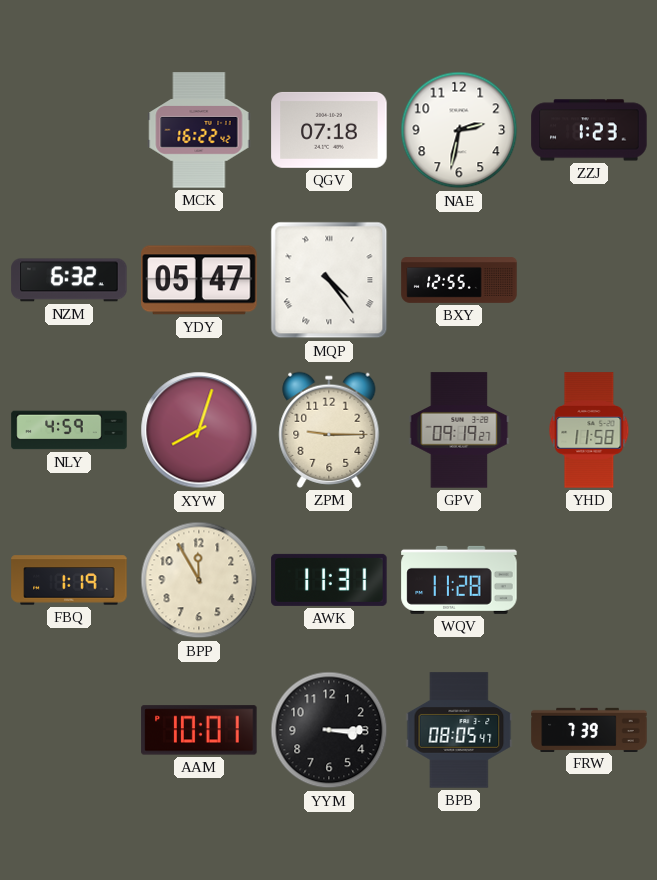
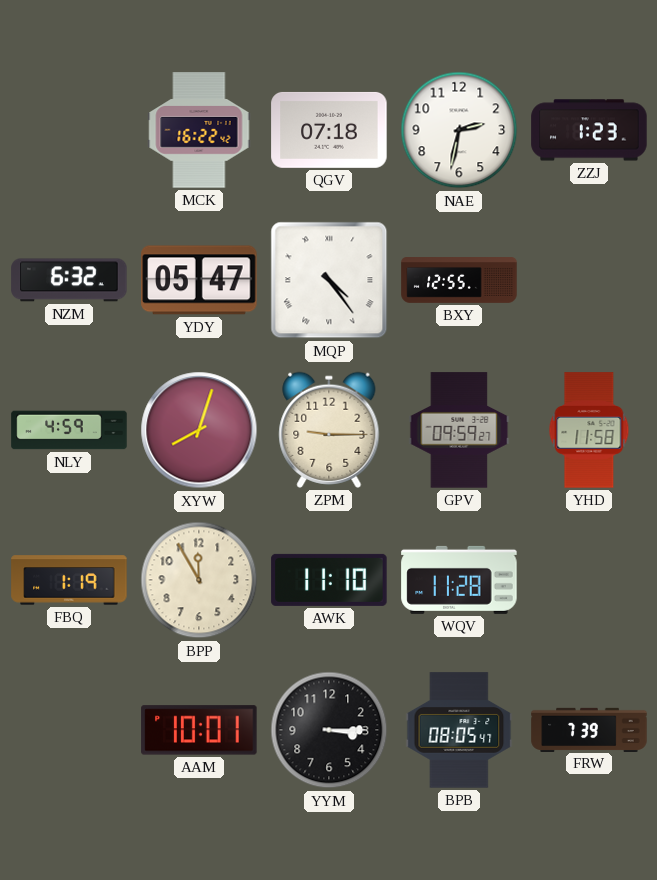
GPV: 09:19 -> 09:59 (459, 430)
AWK: 11:31 -> 11:10 (329, 580)
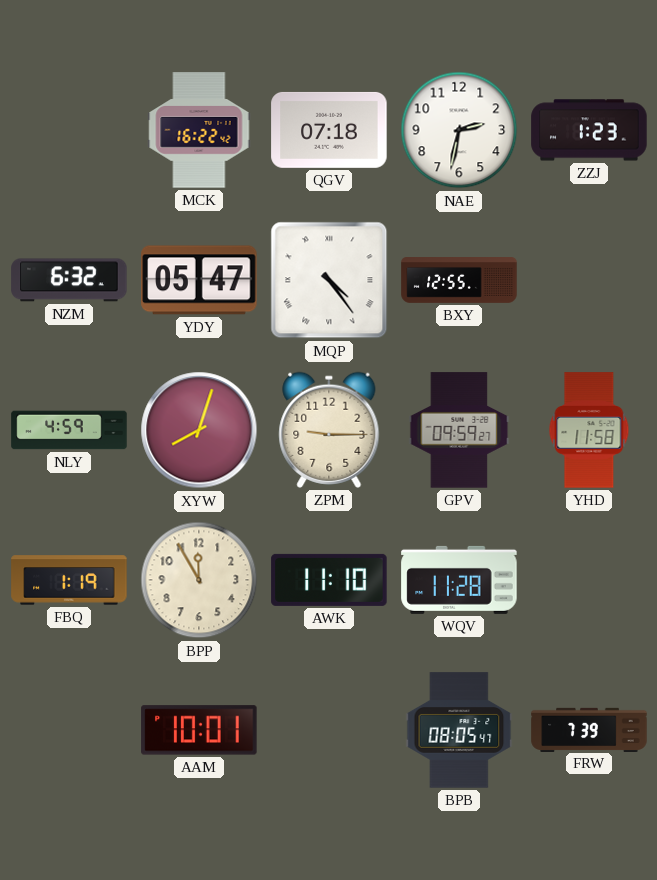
YYM: 3:15 -> none (329, 730)
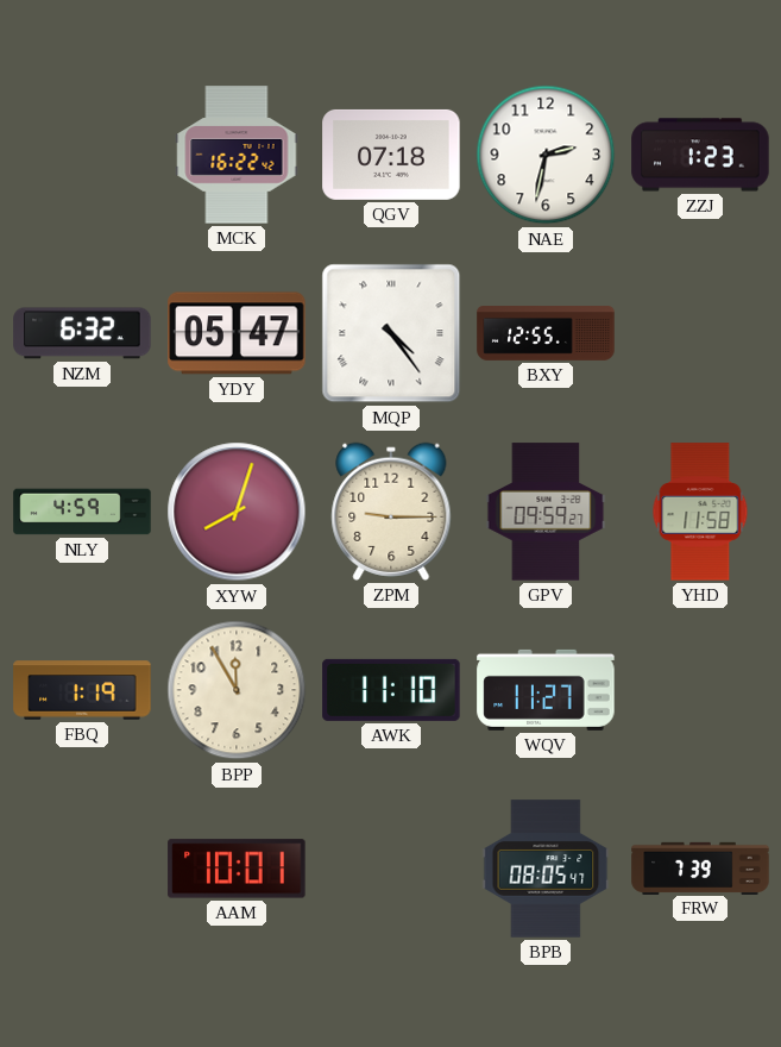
WQV: 11:28 -> 11:27 (546, 690)
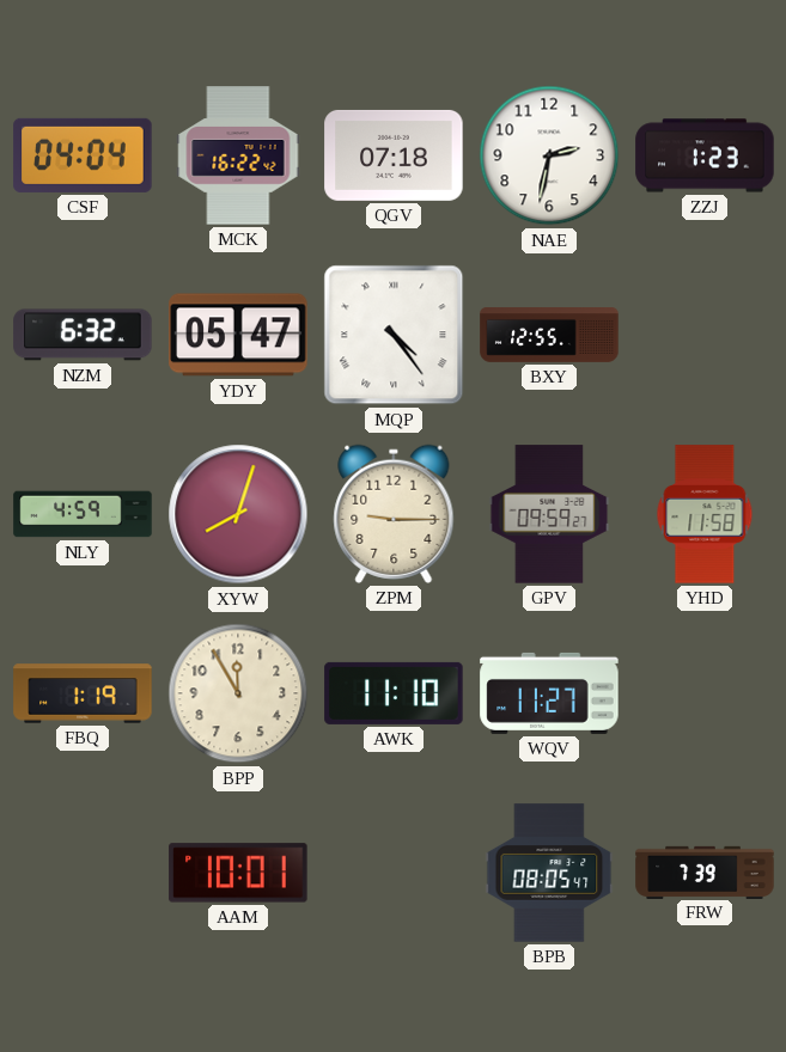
CSF: none -> 04:04 (83, 155)
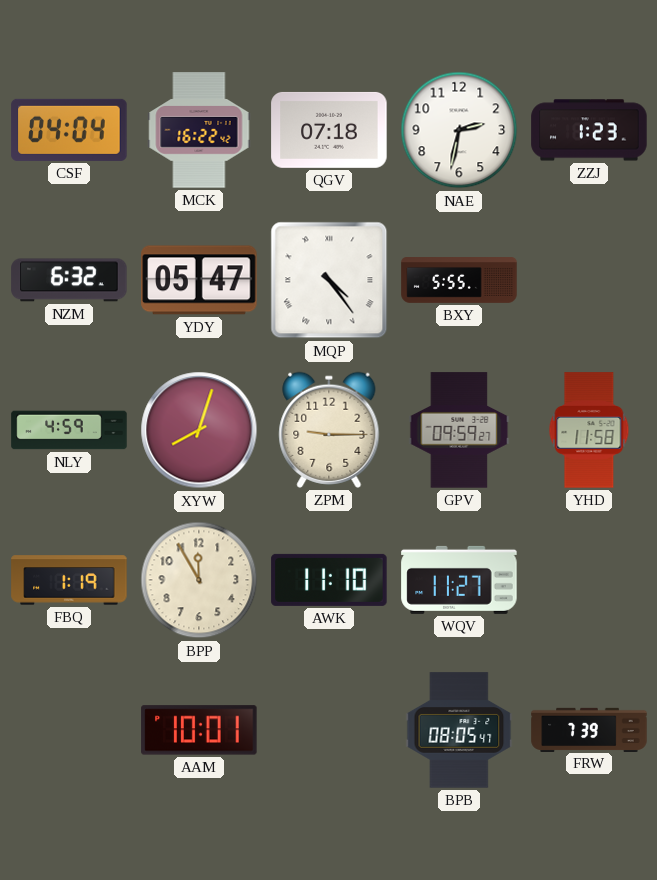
BXY: 12:55 -> 5:55 (459, 280)
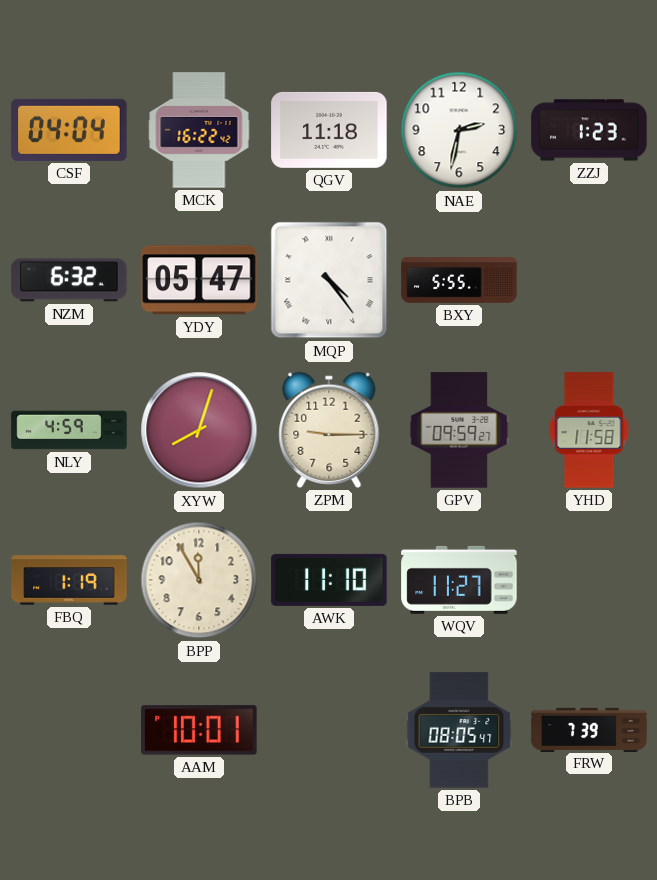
QGV: 07:18 -> 11:18 (329, 130)
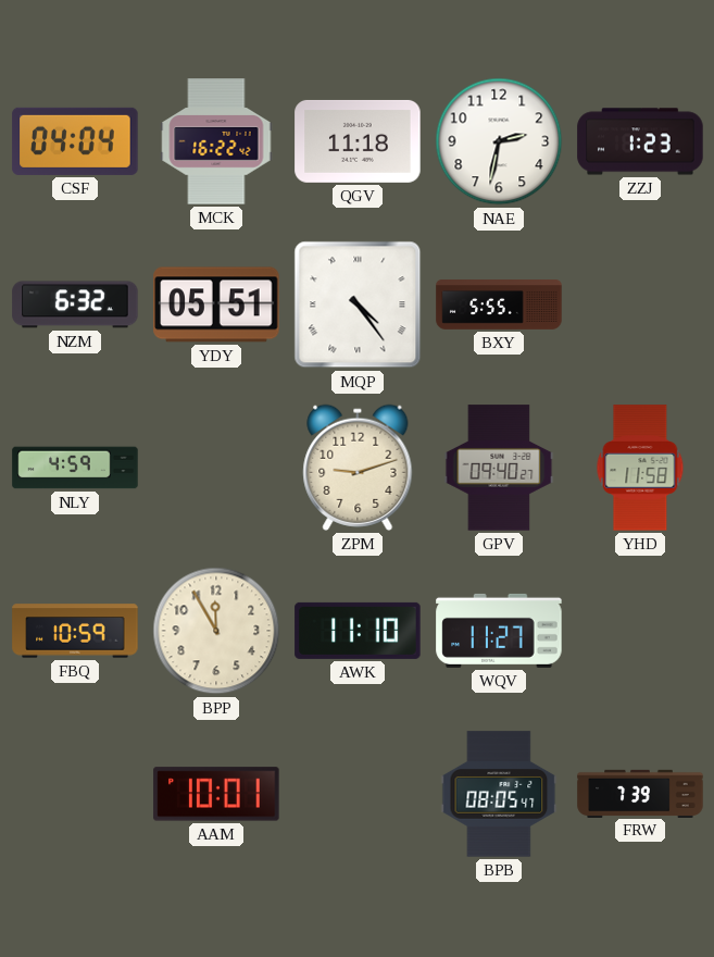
YDY: 05:47 -> 05:51 (216, 304)
XYW: 8:03 -> none (199, 430)
ZPM: 9:15 -> 9:12 (358, 468)
GPV: 09:59 -> 09:40 (499, 468)
FBQ: 1:19 -> 10:59 (75, 631)
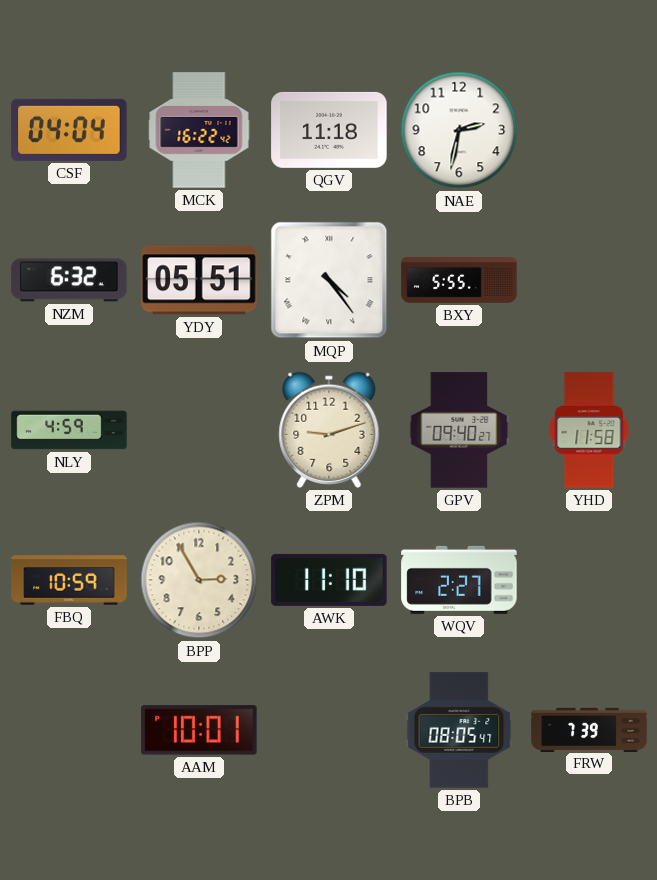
ZZJ: 1:23 -> none (640, 141)
BPP: 11:55 -> 2:55 (199, 580)
WQV: 11:27 -> 2:27 (459, 580)
